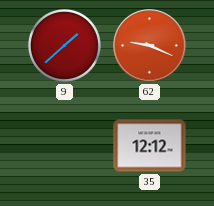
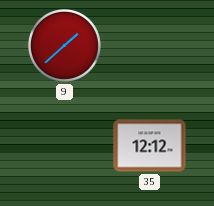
62: 9:19 -> none (150, 46)
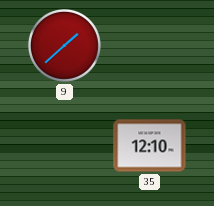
35: 12:12 -> 12:10 (150, 146)
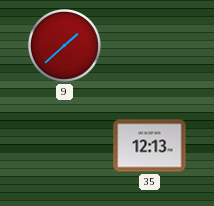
35: 12:10 -> 12:13 (150, 146)
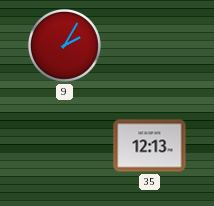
9: 1:38 -> 2:05 (64, 45)
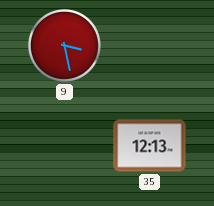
9: 2:05 -> 3:28 (64, 45)
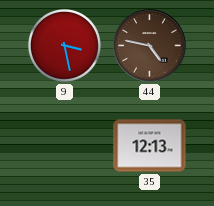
44: none -> 4:47 (150, 46)
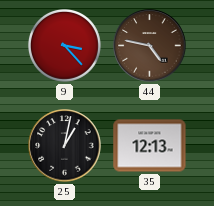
9: 3:28 -> 3:23 (64, 45)
25: none -> 1:02 (65, 146)
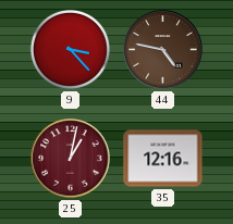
25 dial: black -> burgundy (71, 159)
35: 12:13 -> 12:16 (163, 159)
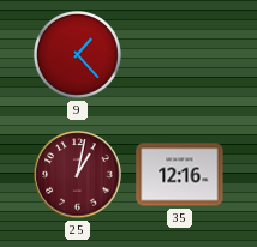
9: 3:23 -> 1:23 (77, 54)
44: 4:47 -> none (163, 50)
